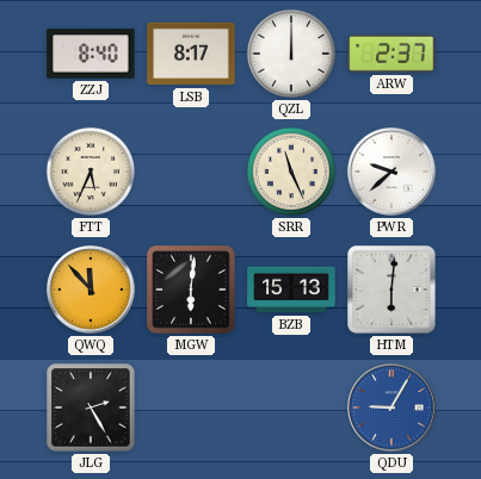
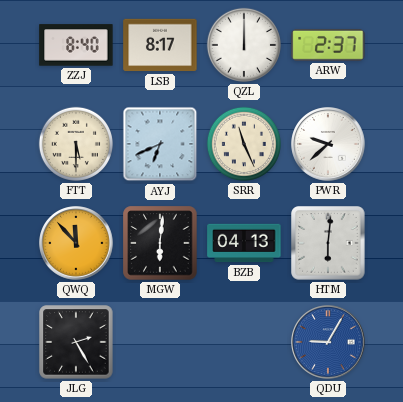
FTT: 5:34 -> 5:30 (76, 144)
AYJ: none -> 6:41 (160, 144)
BZB: 15:13 -> 04:13 (244, 243)
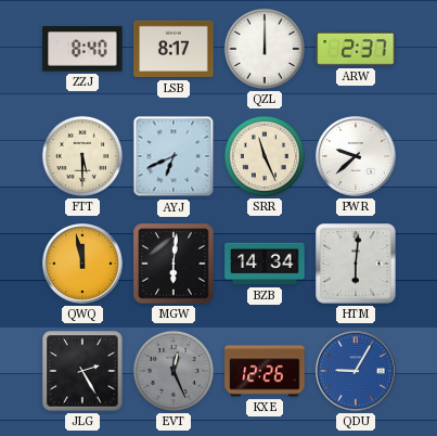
QWQ: 11:53 -> 11:58 (82, 264)
BZB: 04:13 -> 14:34 (265, 264)
EVT: none -> 12:26 (173, 371)
KXE: none -> 12:26 (265, 371)
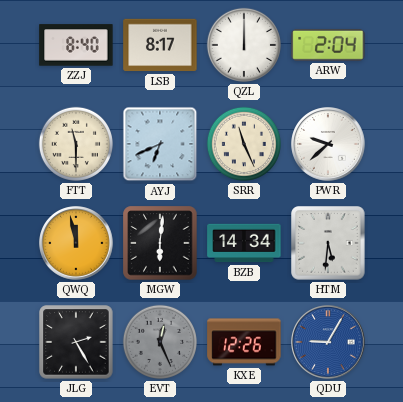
ARW: 2:37 -> 2:04 (328, 45)
FTT: 5:30 -> 11:30 (76, 144)
HTM: 6:01 -> 5:31 (328, 243)
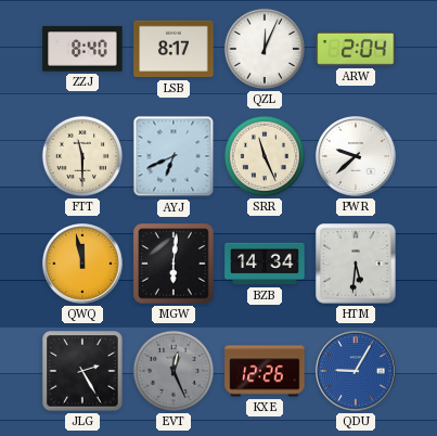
QZL: 12:00 -> 12:04 (265, 49)
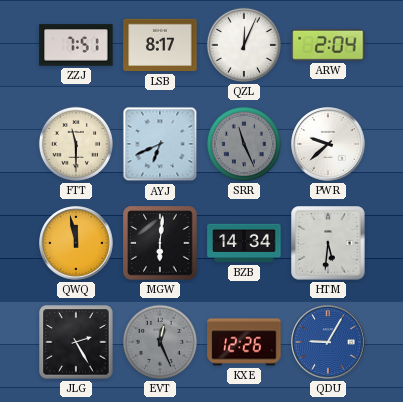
ZZJ: 8:40 -> 7:51 (76, 45)
SRR dial: cream -> grey (244, 144)
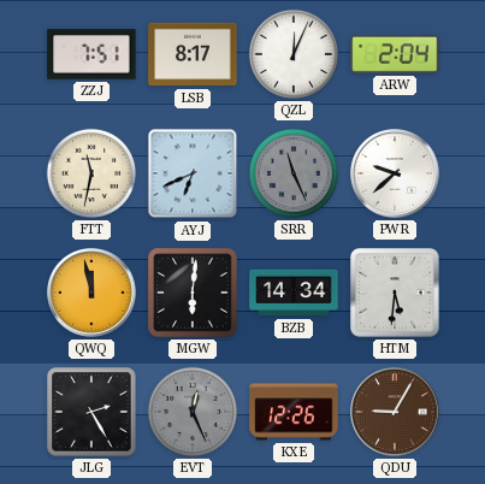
FTT: 11:30 -> 11:32 (91, 173)
QDU dial: blue -> brown (395, 412)
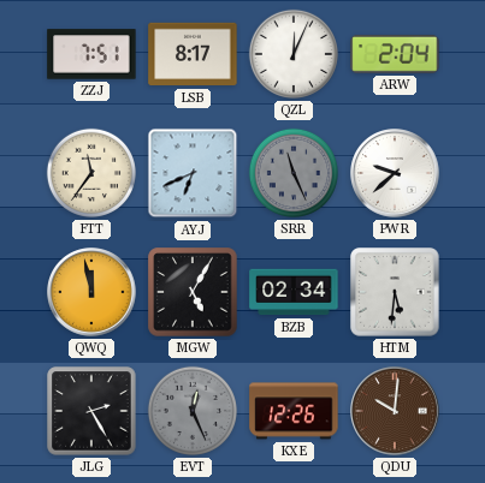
FTT: 11:32 -> 11:36 (91, 173)
MGW: 6:01 -> 5:05 (193, 292)
BZB: 14:34 -> 02:34 (294, 292)
QDU: 9:05 -> 10:01 (395, 411)
